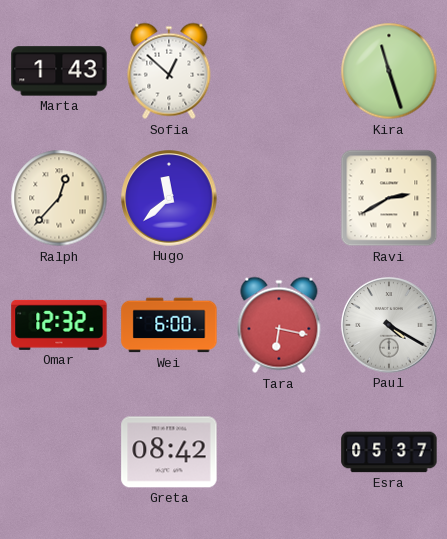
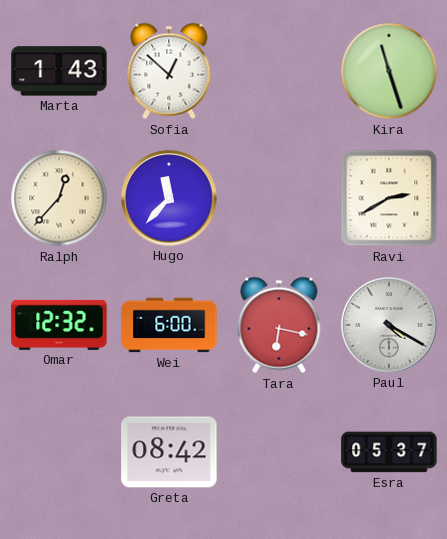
Hugo: 11:38 -> 11:37 (169, 198)
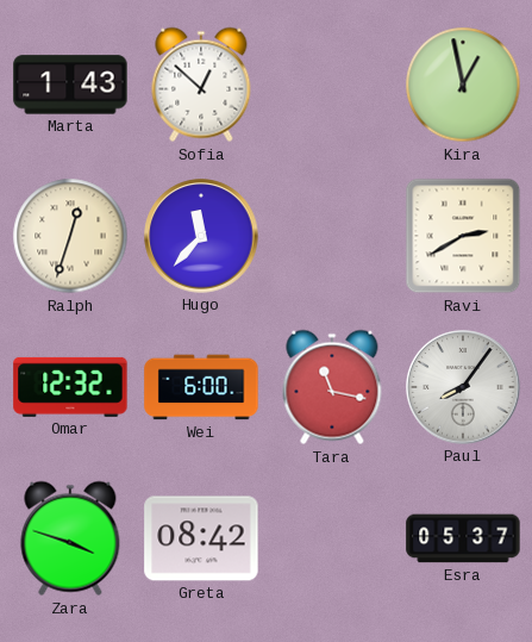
Kira: 11:27 -> 12:58 (463, 85)
Ralph: 12:37 -> 12:33 (70, 236)
Tara: 6:17 -> 11:17 (332, 387)
Paul: 4:20 -> 8:06 (463, 387)
Zara: none -> 3:48 (70, 538)
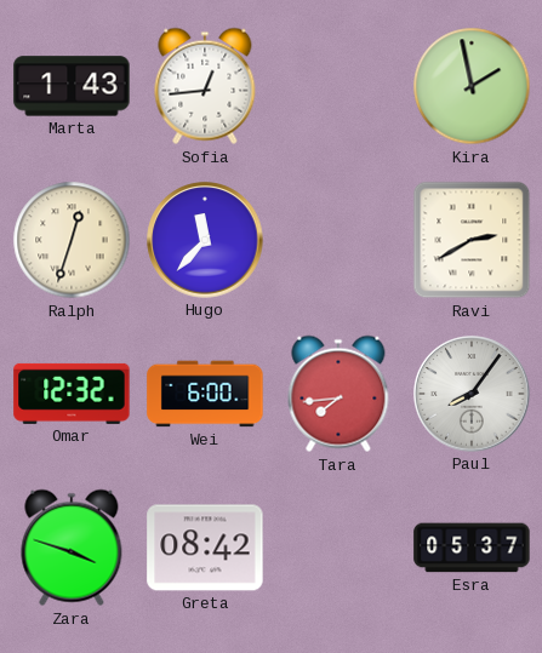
Sofia: 12:52 -> 12:44 (205, 86)
Kira: 12:58 -> 1:58 (472, 86)
Tara: 11:17 -> 7:44 (338, 394)
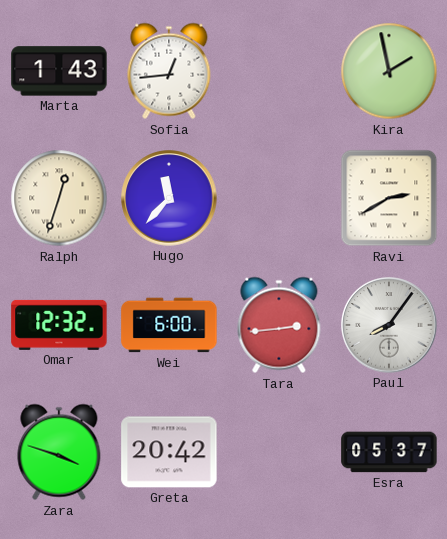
Tara: 7:44 -> 2:44 (279, 325)
Greta: 08:42 -> 20:42 (169, 452)
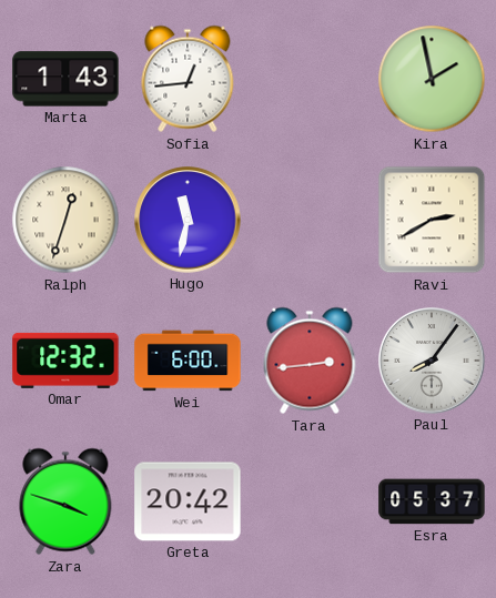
Hugo: 11:37 -> 11:32 (188, 220)
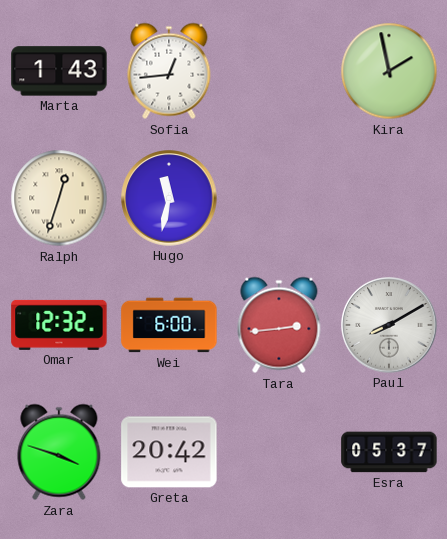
Ravi: 2:40 -> none (432, 220)
Paul: 8:06 -> 8:10 (389, 325)
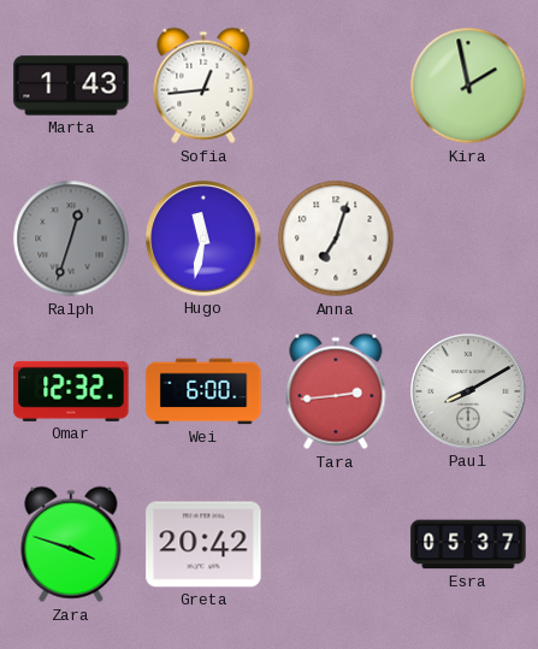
Ralph dial: cream -> grey (71, 238)
Anna: none -> 7:03 (336, 238)
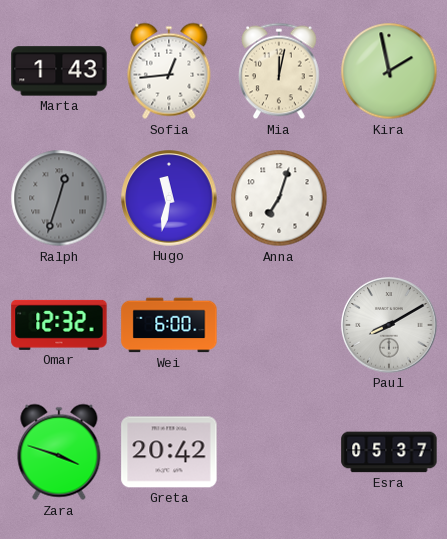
Mia: none -> 12:02 (280, 71)
Tara: 2:44 -> none (336, 391)
